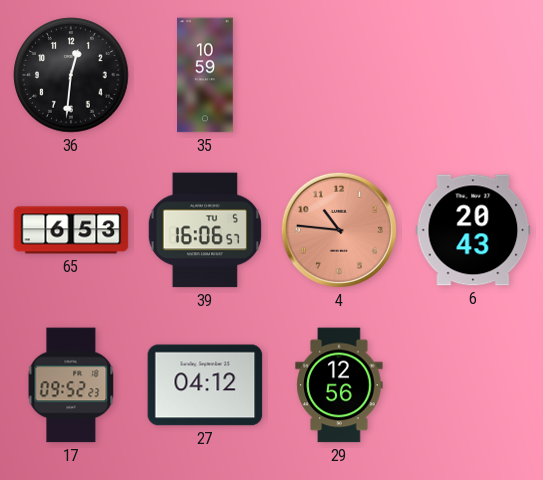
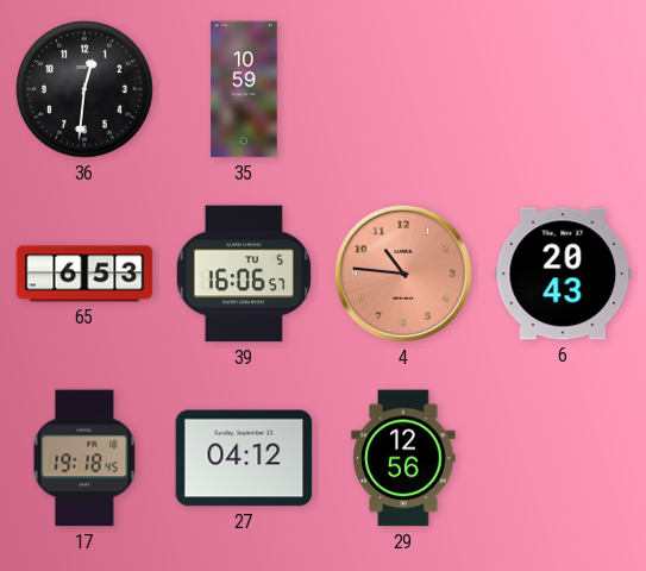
17: 09:52 -> 19:18 (84, 458)
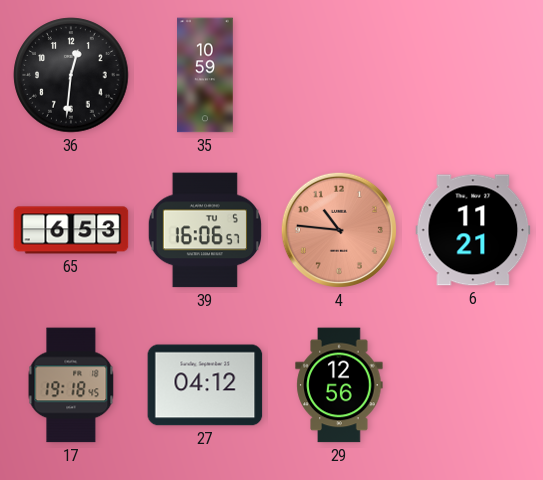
6: 20:43 -> 11:21 (473, 230)
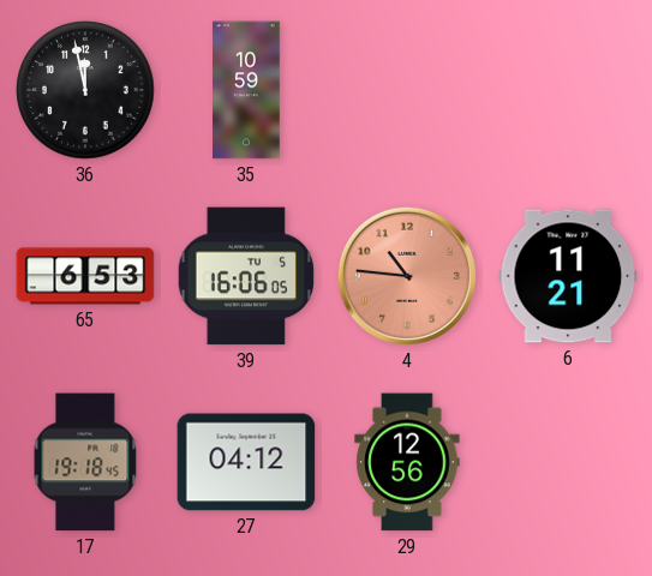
36: 12:31 -> 11:58 (85, 90)
39: 16:06:57 -> 16:06:05 (246, 276)
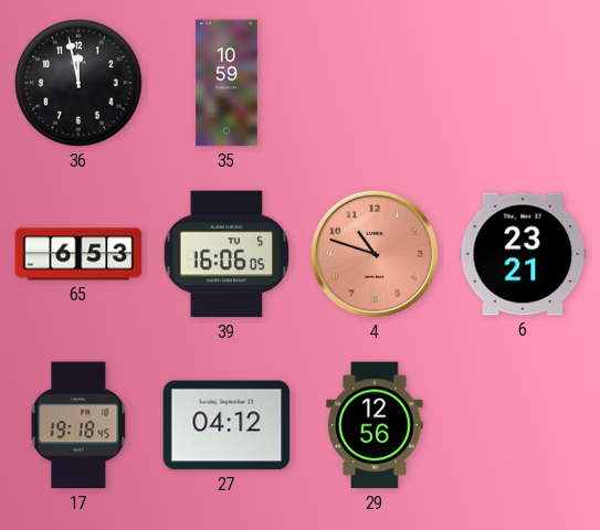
4: 10:46 -> 10:48 (375, 254)
6: 11:21 -> 23:21 (523, 254)
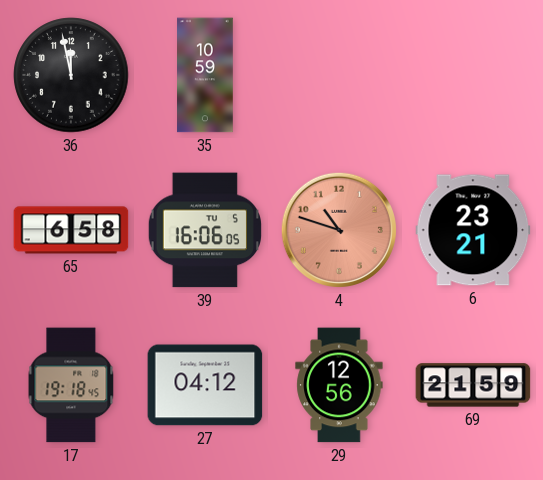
65: 6:53 -> 6:58 (71, 230)
69: none -> 21:59 (473, 385)
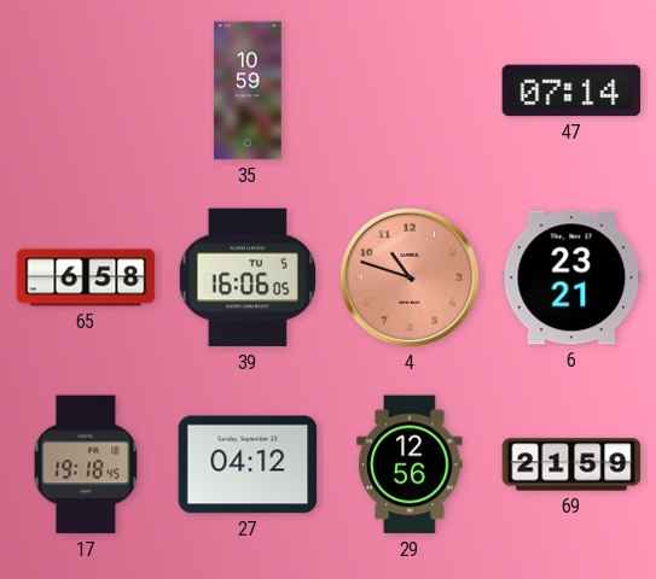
36: 11:58 -> none (71, 75)
47: none -> 07:14 (571, 90)
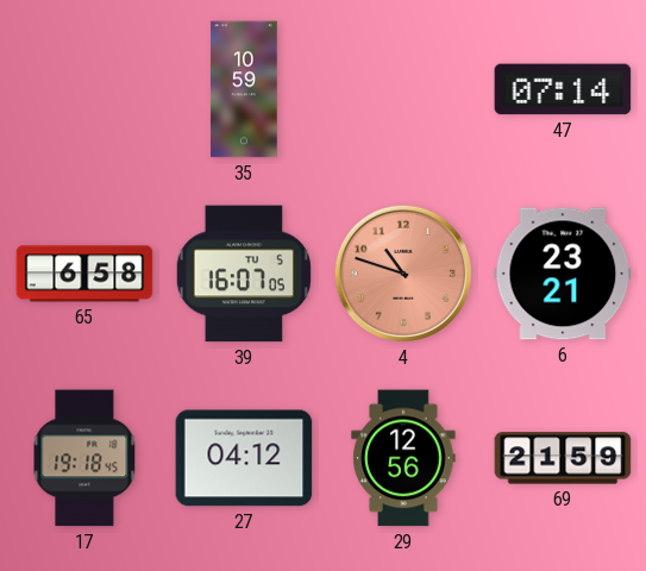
39: 16:06 -> 16:07 (244, 274)
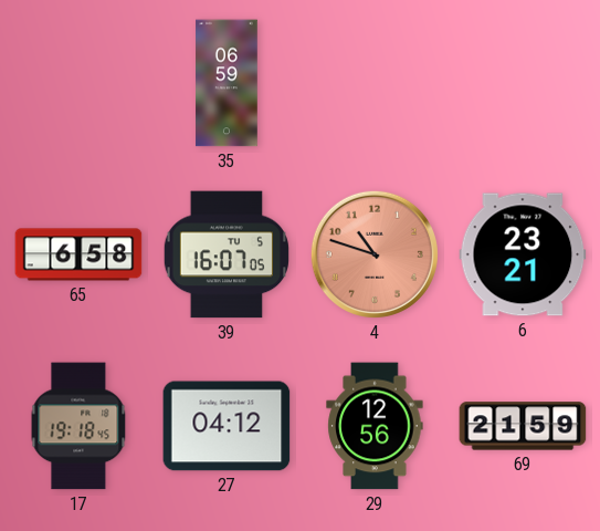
35: 10:59 -> 06:59 (227, 83)
47: 07:14 -> none (563, 89)
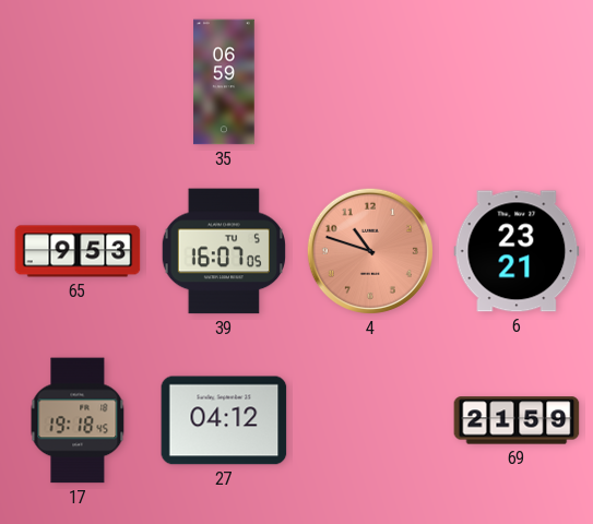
65: 6:58 -> 9:53 (78, 251)
29: 12:56 -> none (375, 426)
